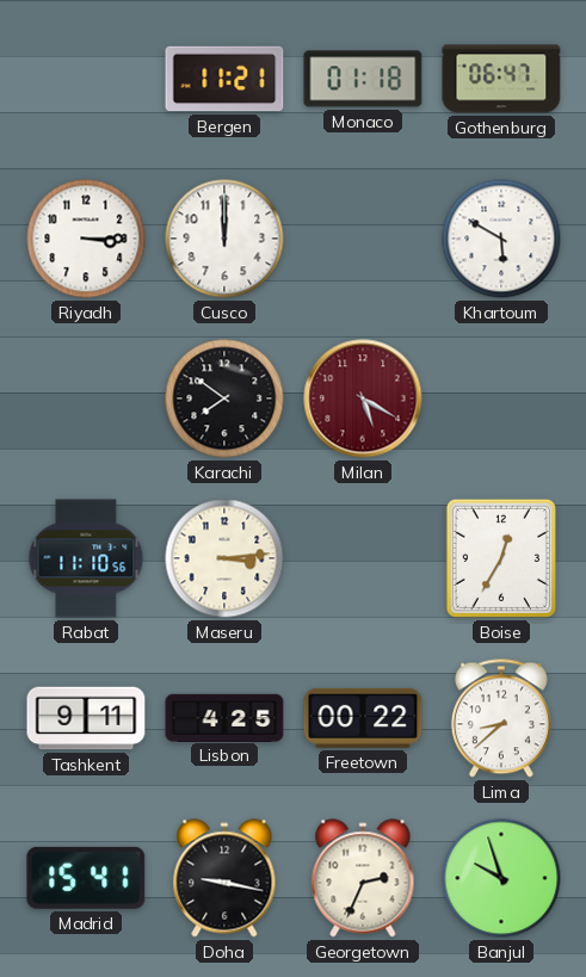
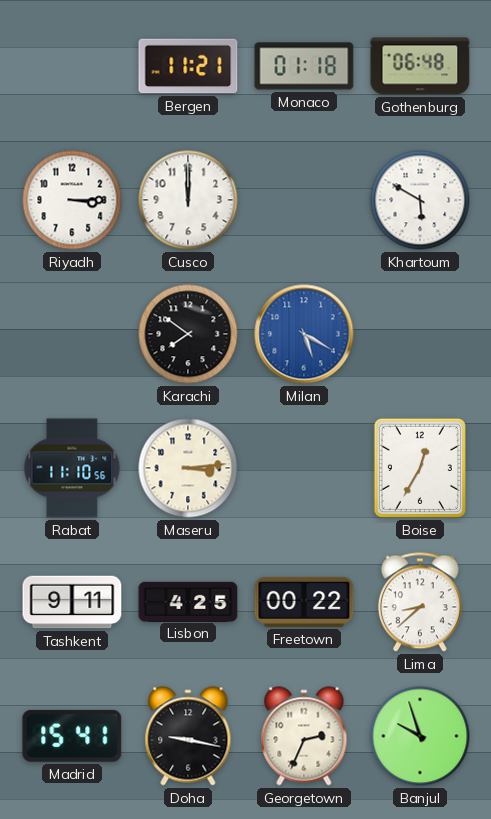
Gothenburg: 06:47 -> 06:48 (420, 66)
Milan dial: burgundy -> blue (304, 334)
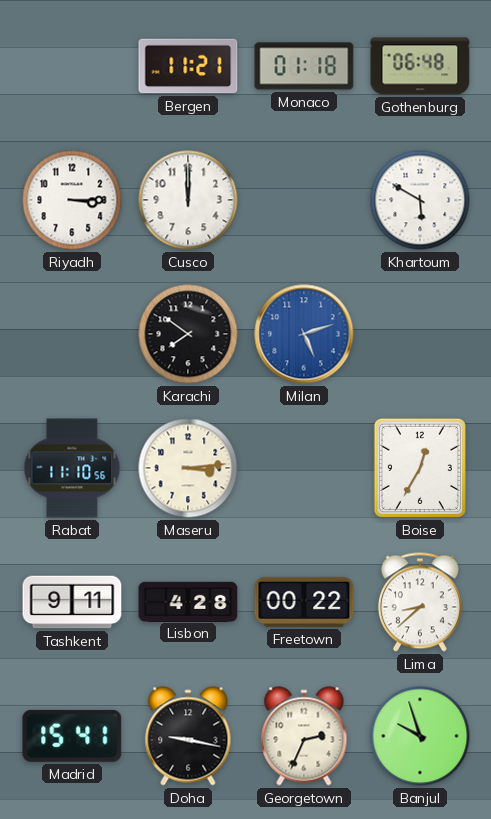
Milan: 5:20 -> 5:12 (304, 334)
Lisbon: 4:25 -> 4:28 (188, 601)
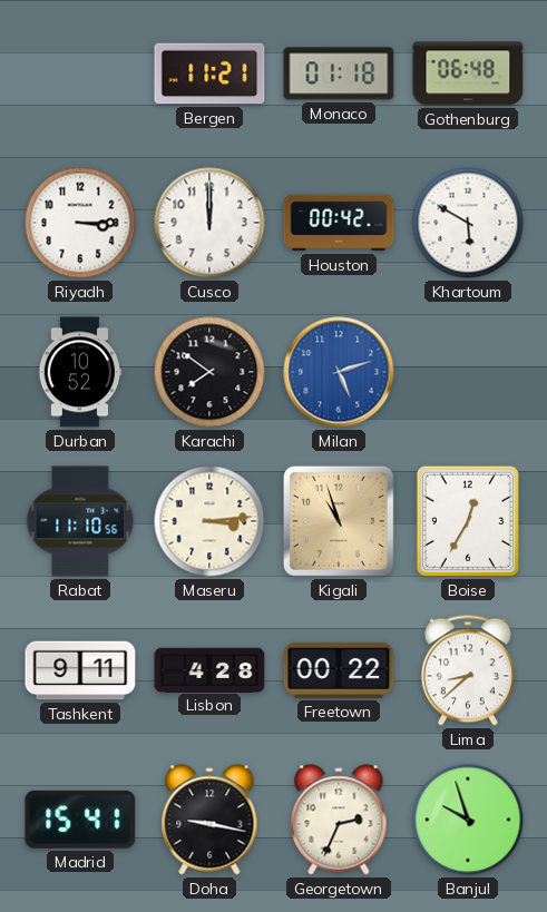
Houston: none -> 00:42 (339, 223)
Durban: none -> 10:52 (80, 372)
Kigali: none -> 10:57 (339, 521)
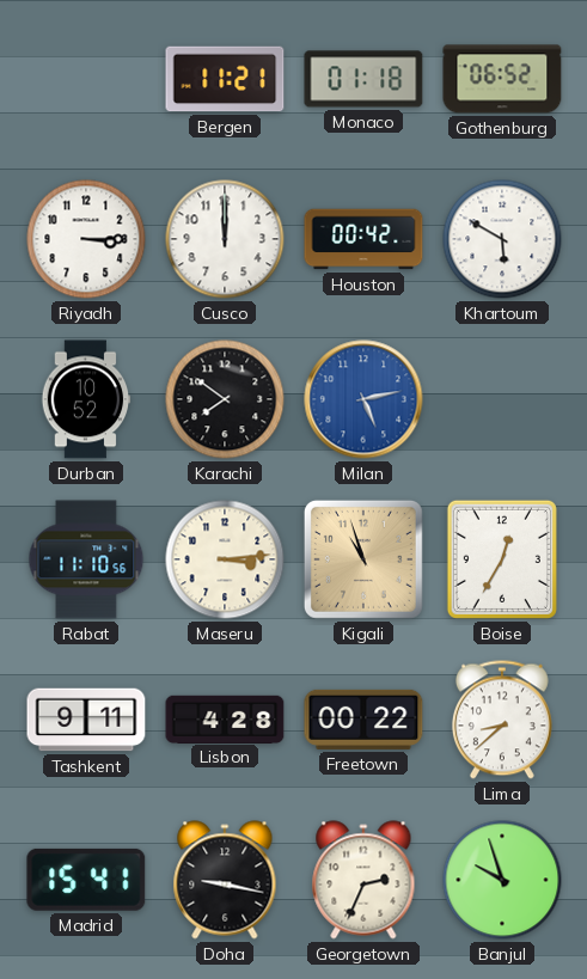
Gothenburg: 06:48 -> 06:52 (502, 79)
Milan: 5:12 -> 5:13 (363, 399)
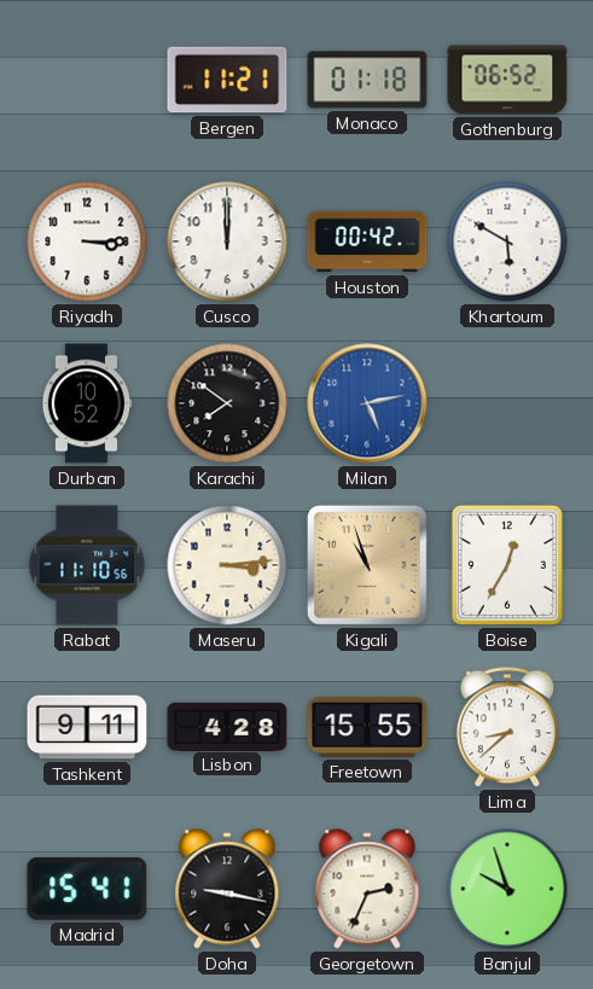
Freetown: 00:22 -> 15:55 (367, 727)
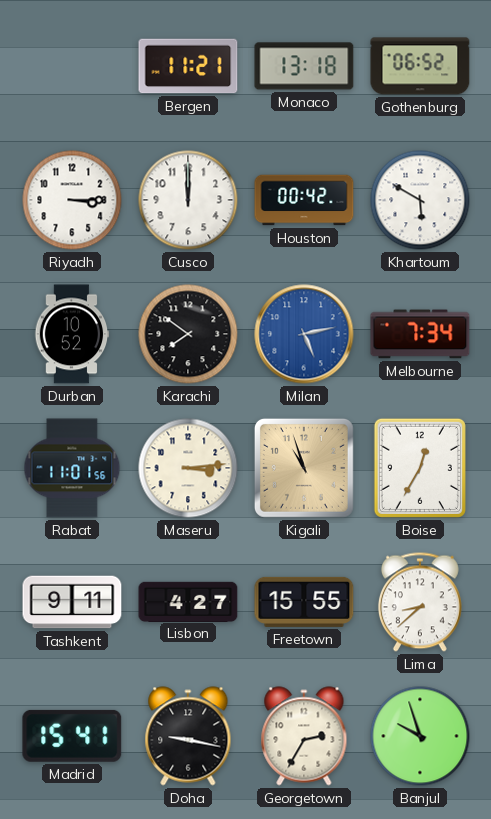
Monaco: 01:18 -> 13:18 (304, 66)
Melbourne: none -> 7:34 (420, 334)
Rabat: 11:10 -> 11:01 (72, 468)
Lisbon: 4:28 -> 4:27 (188, 601)
Georgetown: 2:34 -> 2:35 (304, 736)
